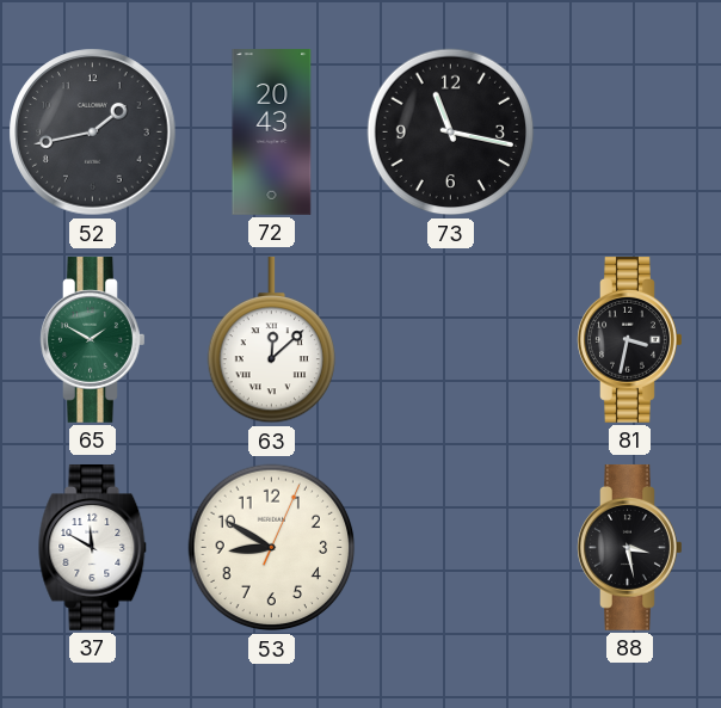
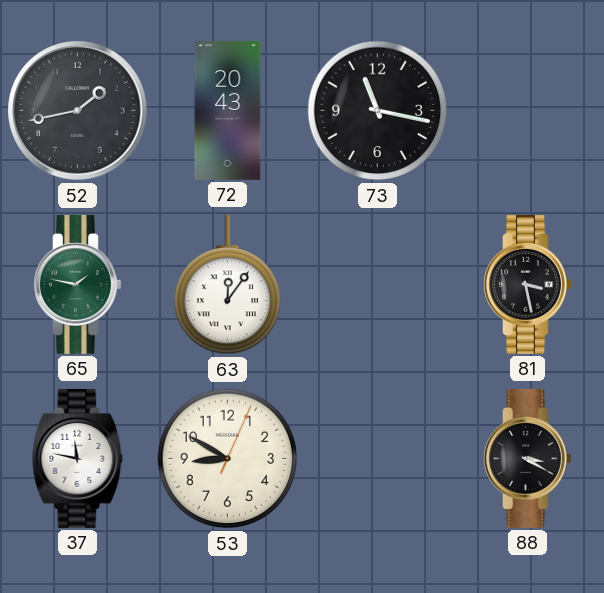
65: 1:50 -> 1:47 (78, 284)
63: 12:08 -> 12:06 (227, 285)
81: 3:32 -> 3:28 (528, 284)
37: 11:50 -> 11:47 (78, 458)
88: 3:28 -> 3:20 (528, 458)
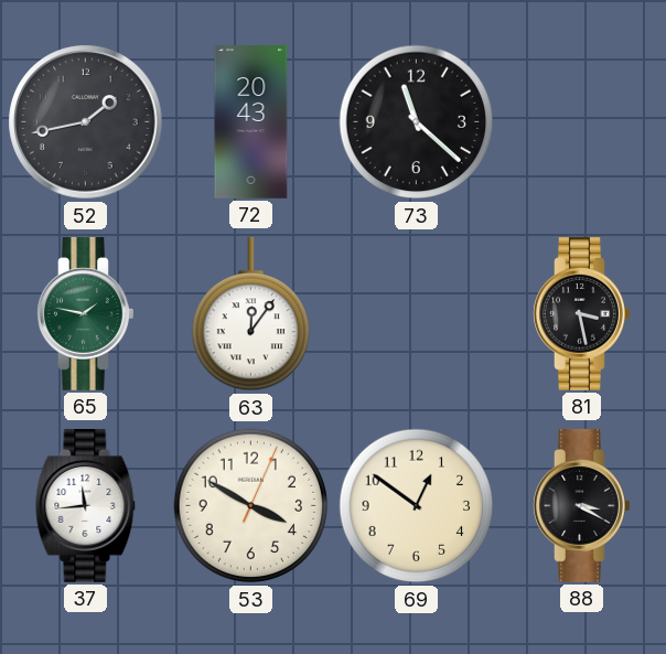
73: 11:17 -> 11:22 (417, 122)
37: 11:47 -> 11:44 (86, 505)
53: 8:50 -> 3:50 (251, 506)
69: none -> 12:51 (417, 506)
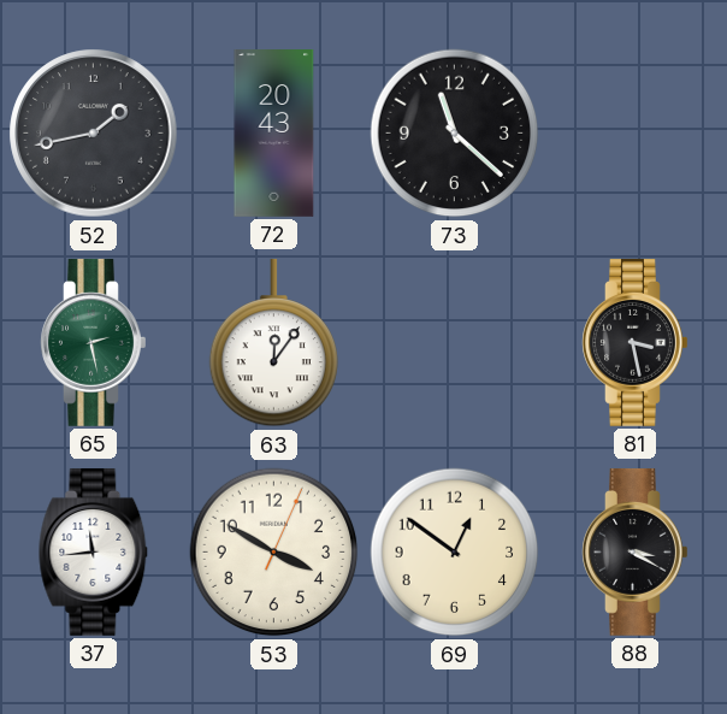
65: 1:47 -> 2:28 (94, 342)
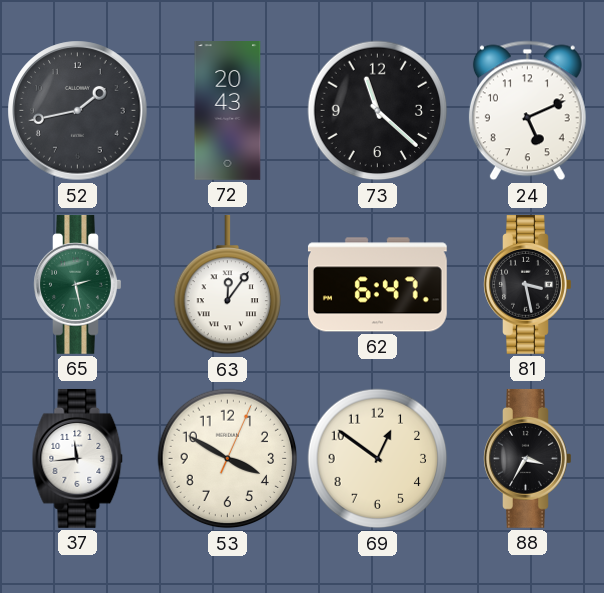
24: none -> 5:11 (527, 111)
62: none -> 6:47 (377, 285)
88: 3:20 -> 3:35 (528, 458)
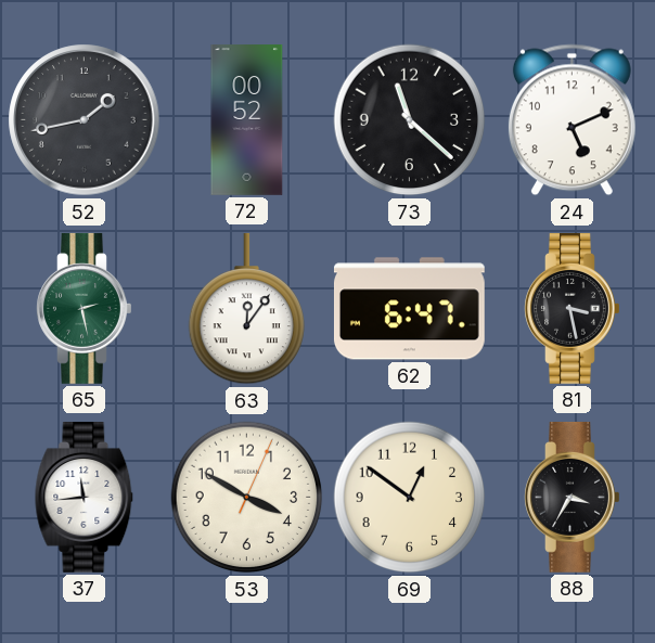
72: 20:43 -> 00:52 (247, 120)
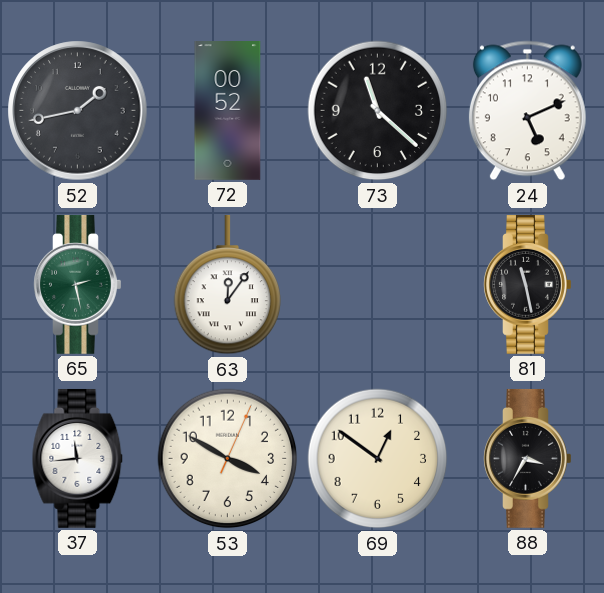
62: 6:47 -> none (409, 309)
81: 3:28 -> 11:28 (528, 284)
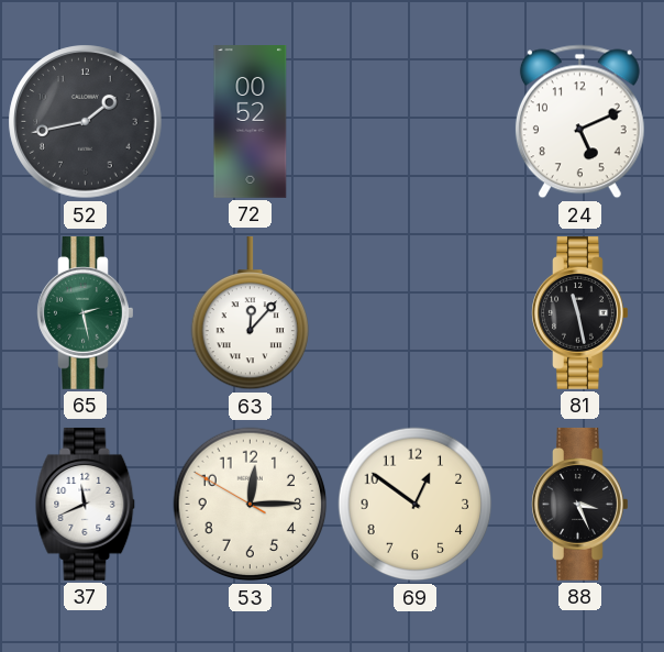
73: 11:22 -> none (378, 111)
63: 12:06 -> 12:07 (250, 313)
37: 11:44 -> 11:41 (86, 504)
53: 3:50 -> 12:14 (251, 505)
88: 3:35 -> 3:26 (580, 504)
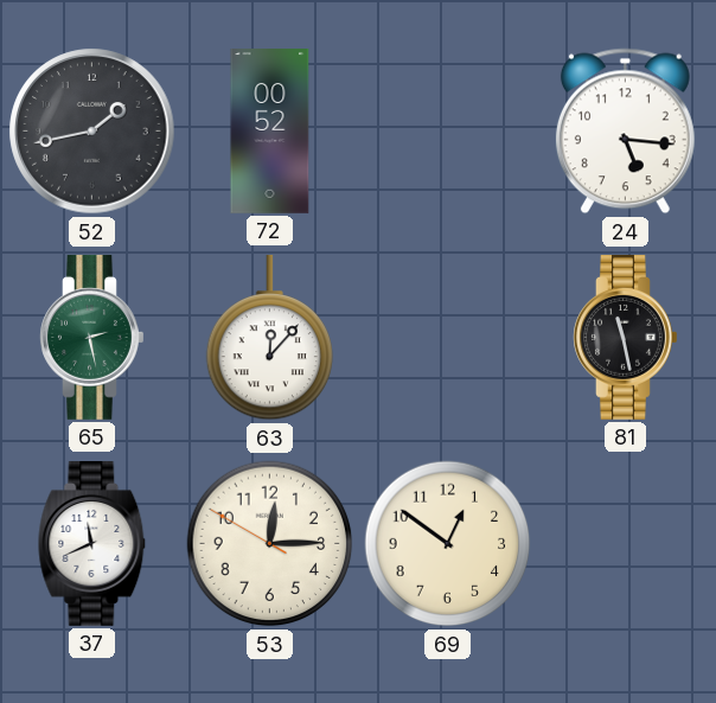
24: 5:11 -> 5:16 (625, 132)
88: 3:26 -> none (580, 504)
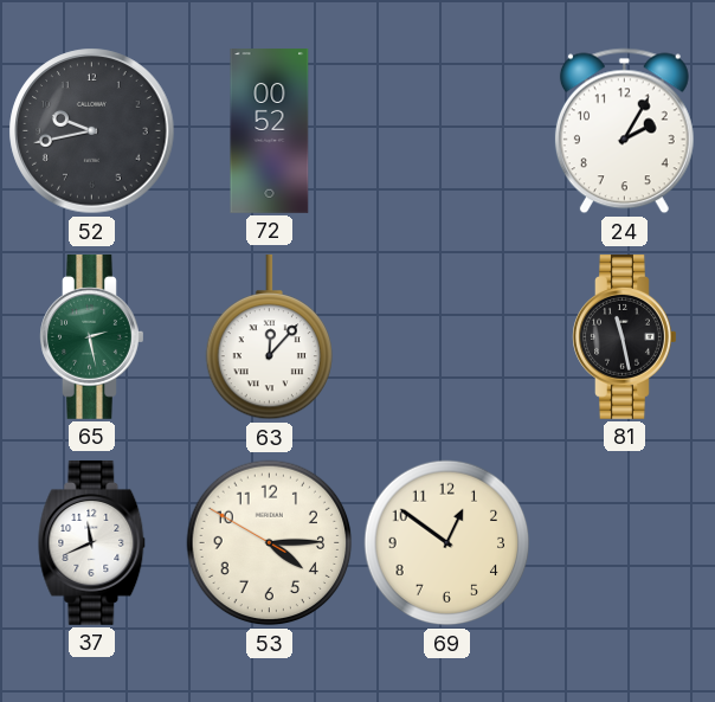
52: 1:43 -> 9:43 (92, 131)
24: 5:16 -> 2:05 (624, 131)
53: 12:14 -> 4:14 (270, 543)
